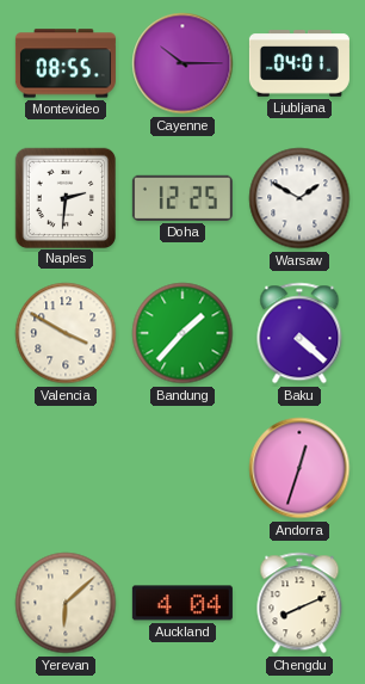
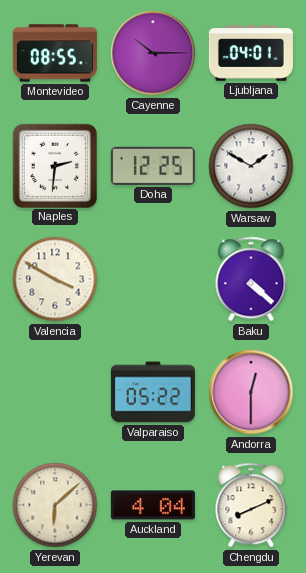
Bandung: 1:37 -> none (182, 333)
Valparaiso: none -> 05:22 (153, 392)
Andorra: 12:33 -> 12:30 (251, 392)
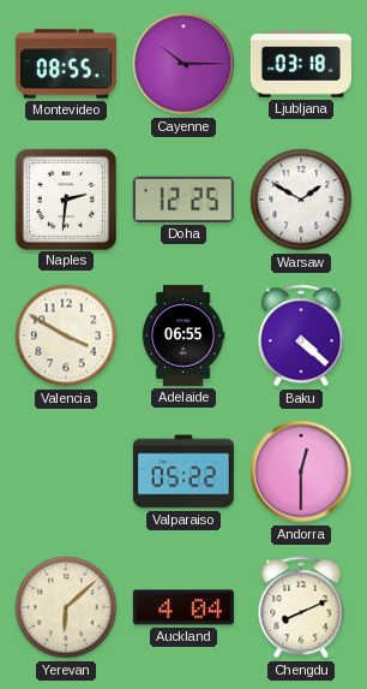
Ljubljana: 04:01 -> 03:18 (301, 64)
Adelaide: none -> 06:55 (183, 335)
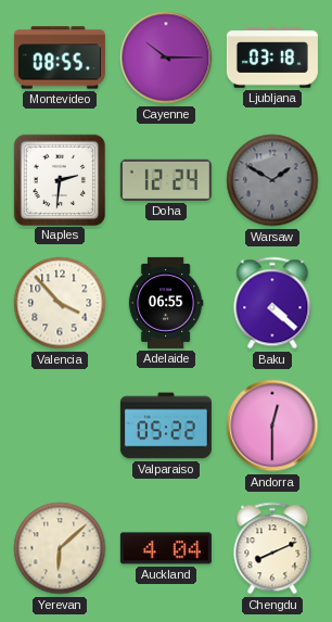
Doha: 12:25 -> 12:24 (166, 180)
Warsaw dial: white -> grey (272, 180)
Valencia: 3:50 -> 3:53 (60, 303)
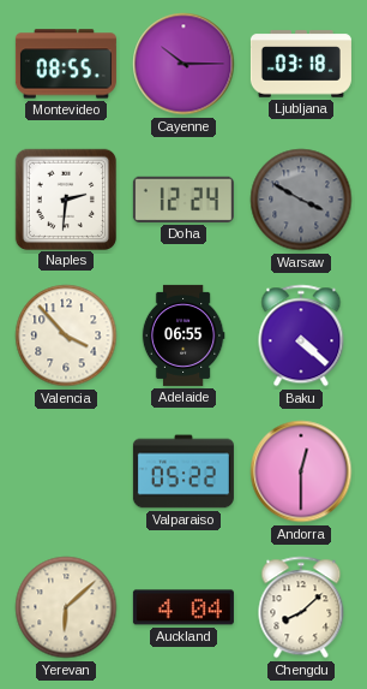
Warsaw: 1:50 -> 3:50 (301, 200)
Chengdu: 8:11 -> 8:08 (301, 607)
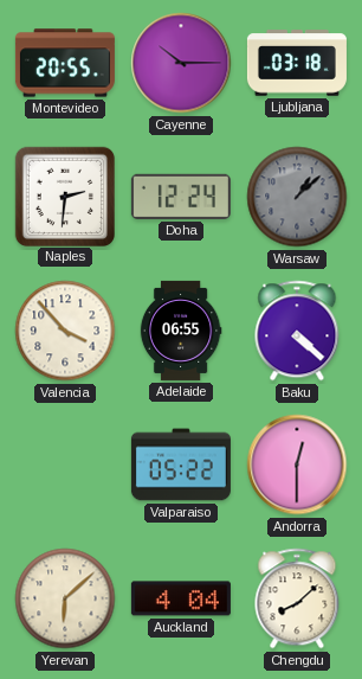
Montevideo: 08:55 -> 20:55 (65, 63)
Warsaw: 3:50 -> 1:08 (297, 197)
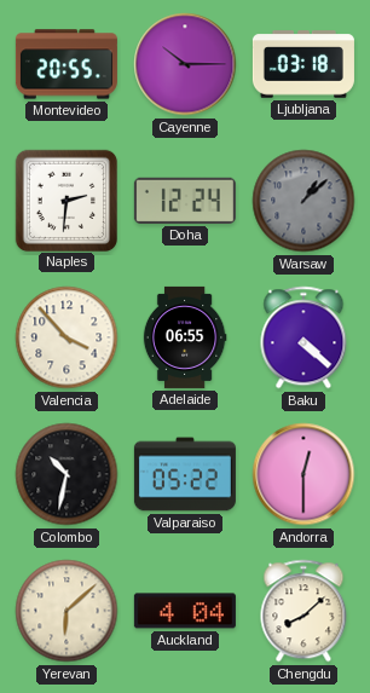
Colombo: none -> 10:32 (67, 474)
